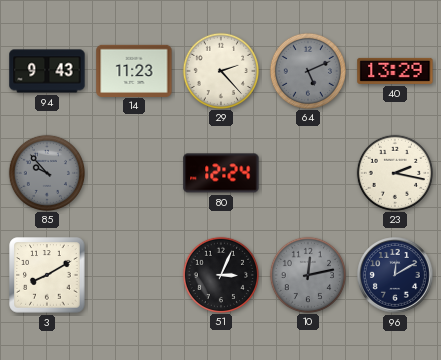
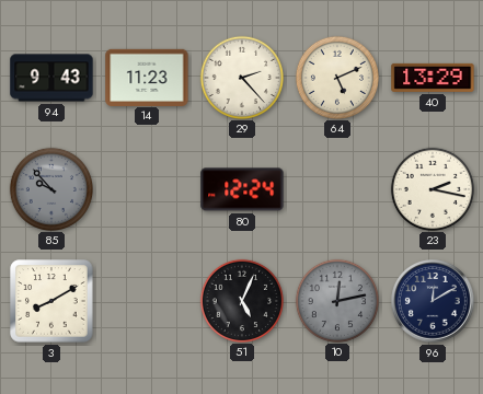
64 dial: grey -> cream (336, 77)
51: 3:04 -> 5:04 (241, 300)
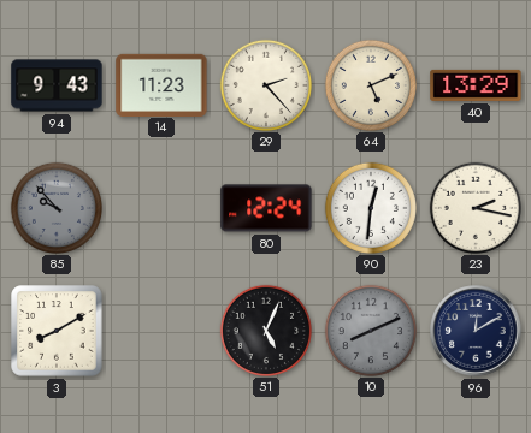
90: none -> 12:31 (370, 207)
10: 12:13 -> 8:11 (370, 330)
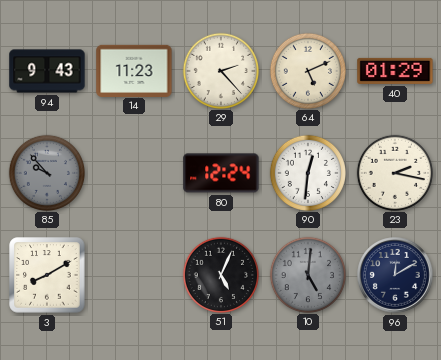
40: 13:29 -> 01:29 (395, 71)
10: 8:11 -> 5:01 (307, 274)
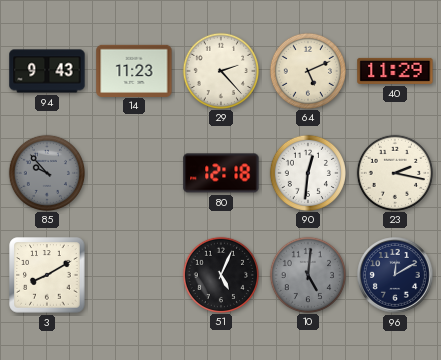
40: 01:29 -> 11:29 (395, 71)
80: 12:24 -> 12:18 (221, 173)
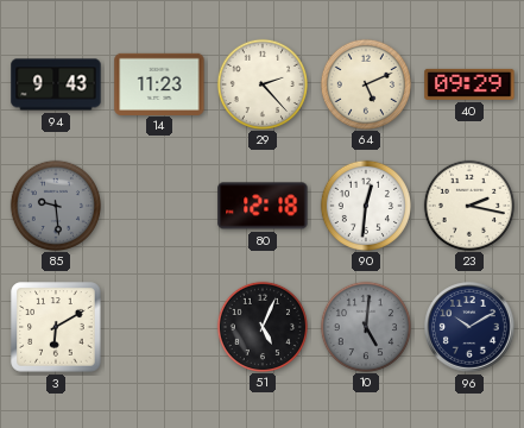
40: 11:29 -> 09:29 (469, 84)
85: 9:53 -> 9:29 (55, 204)
3: 8:10 -> 6:10 (56, 327)
96: 12:10 -> 10:10 (471, 328)
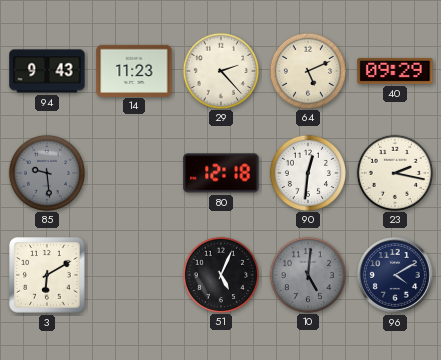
96: 10:10 -> 4:10 (396, 276)
